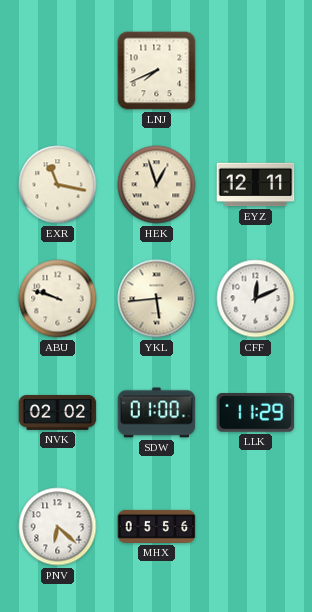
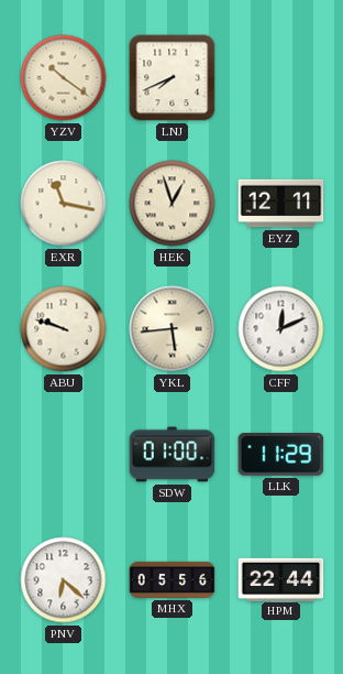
YZV: none -> 10:21 (64, 78)
NVK: 02:02 -> none (58, 412)
HPM: none -> 22:44 (281, 579)
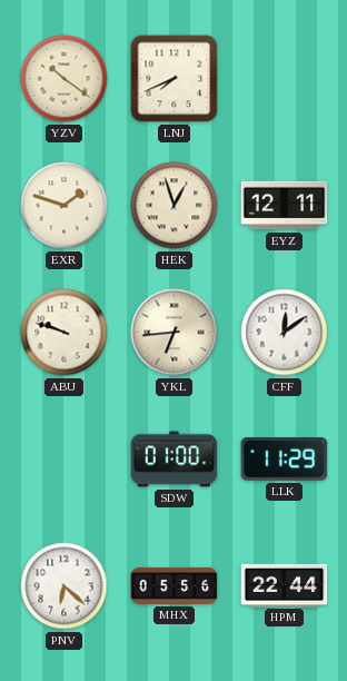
EXR: 11:17 -> 1:48 (65, 206)
YKL: 5:44 -> 6:44 (175, 333)
CFF: 12:11 -> 12:09 (285, 333)
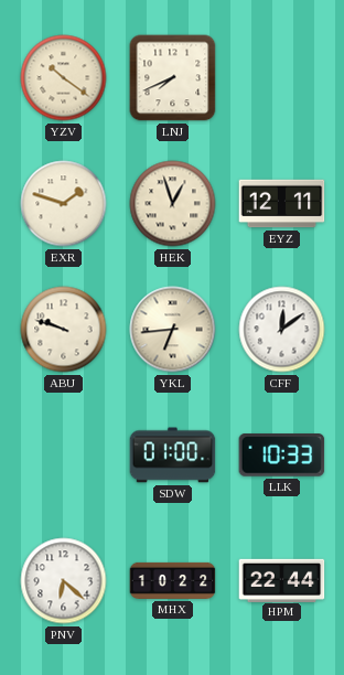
LLK: 11:29 -> 10:33 (282, 456)
MHX: 05:56 -> 10:22 (173, 580)
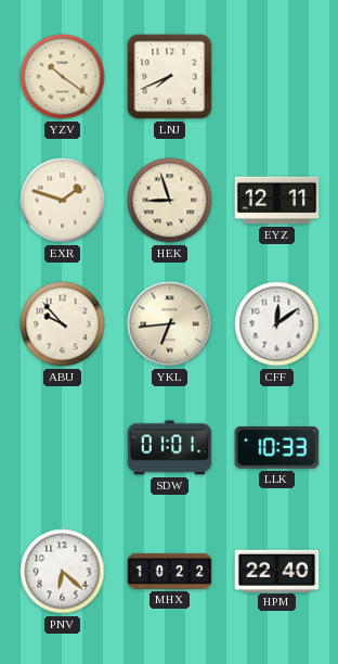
HEK: 12:57 -> 8:57 (170, 201)
ABU: 9:48 -> 9:53 (63, 324)
SDW: 01:00 -> 01:01 (170, 448)
HPM: 22:44 -> 22:40 (277, 571)
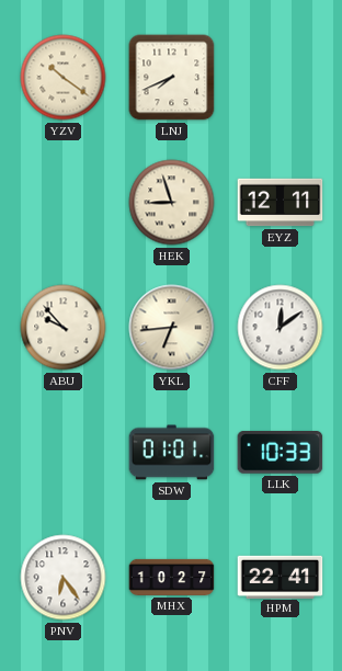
EXR: 1:48 -> none (63, 201)
PNV: 6:22 -> 6:24 (64, 578)
MHX: 10:22 -> 10:27 (172, 577)
HPM: 22:40 -> 22:41 (281, 577)
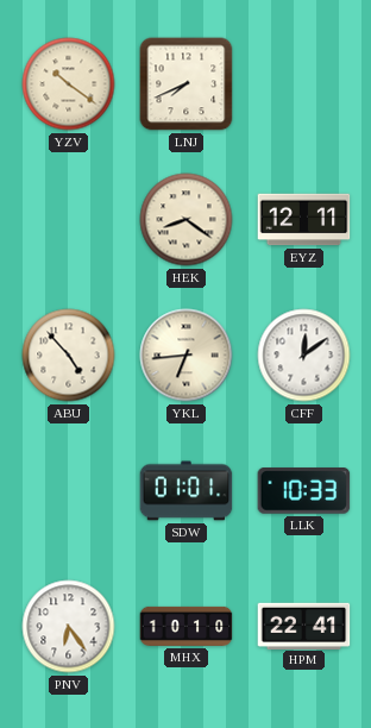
HEK: 8:57 -> 8:21 (187, 220)
ABU: 9:53 -> 4:53 (69, 356)
MHX: 10:27 -> 10:10 (187, 626)
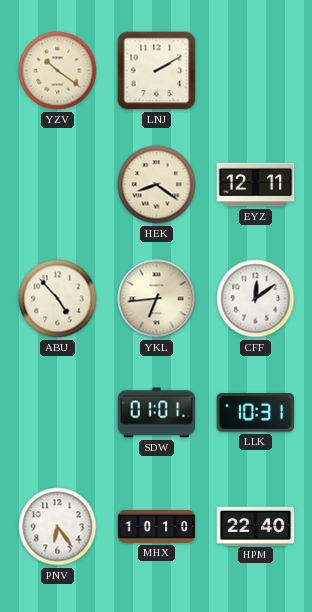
LNJ: 7:41 -> 2:10 (157, 71)
LLK: 10:33 -> 10:31 (256, 413)
HPM: 22:41 -> 22:40 (256, 526)
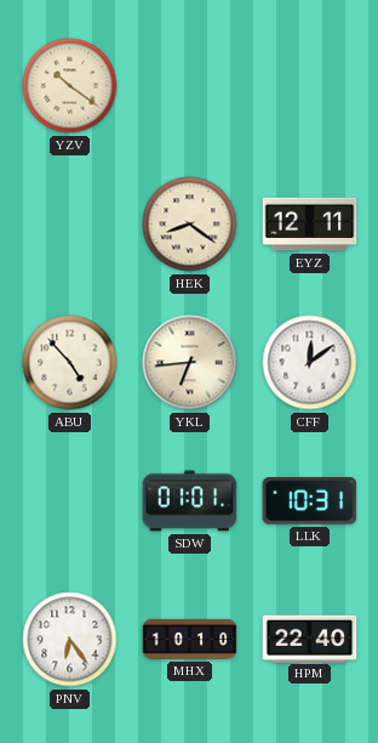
LNJ: 2:10 -> none (157, 71)
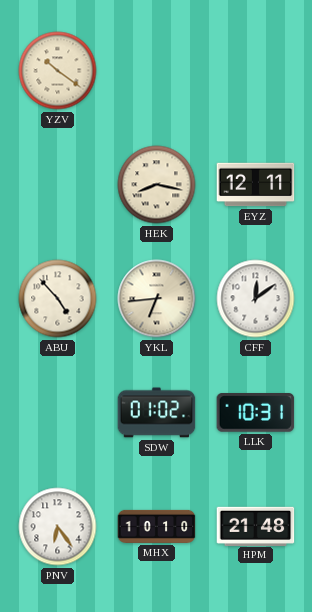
HEK: 8:21 -> 8:17 (157, 185)
SDW: 01:01 -> 01:02 (157, 413)
HPM: 22:40 -> 21:48 (256, 526)
